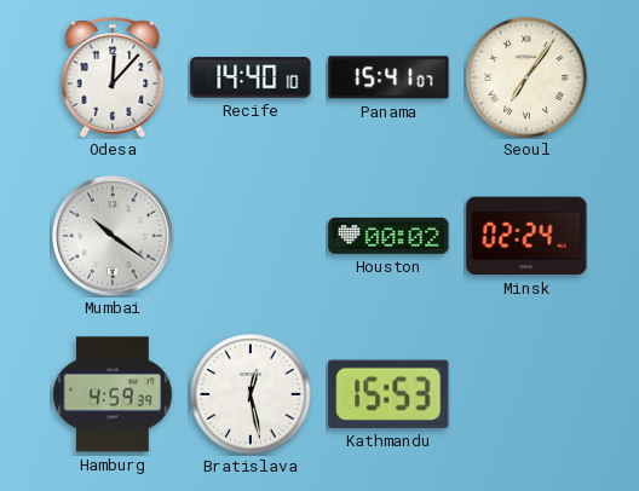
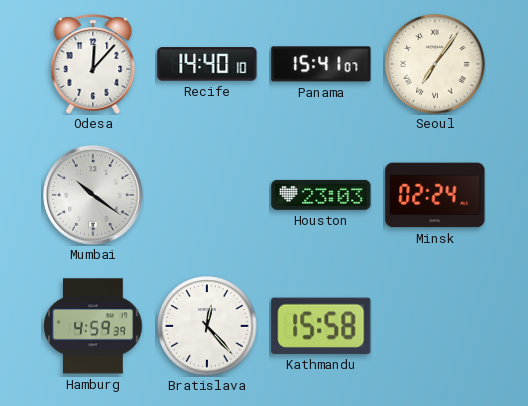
Houston: 00:02 -> 23:03 (321, 195)
Bratislava: 12:28 -> 12:23 (207, 326)
Kathmandu: 15:53 -> 15:58 (321, 326)
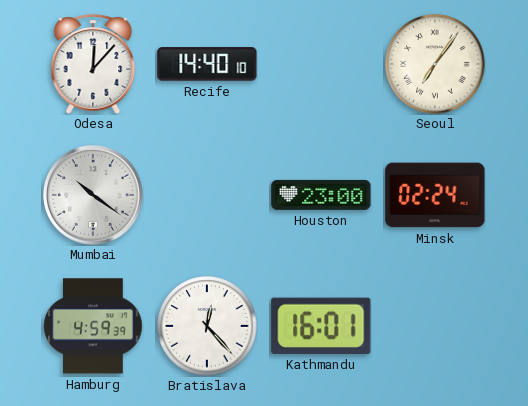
Panama: 15:41 -> none (321, 64)
Houston: 23:03 -> 23:00 (321, 195)
Kathmandu: 15:58 -> 16:01 (321, 326)
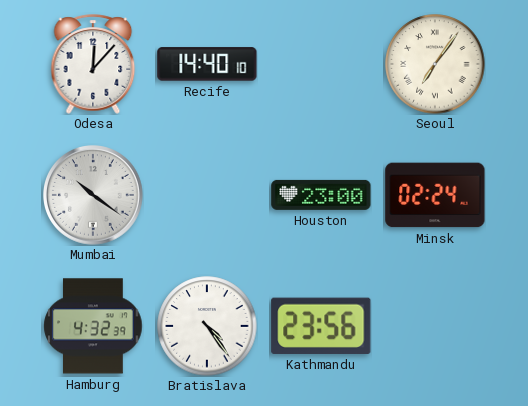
Hamburg: 4:59 -> 4:32 (93, 326)
Bratislava: 12:23 -> 4:24 (207, 326)
Kathmandu: 16:01 -> 23:56 (321, 326)
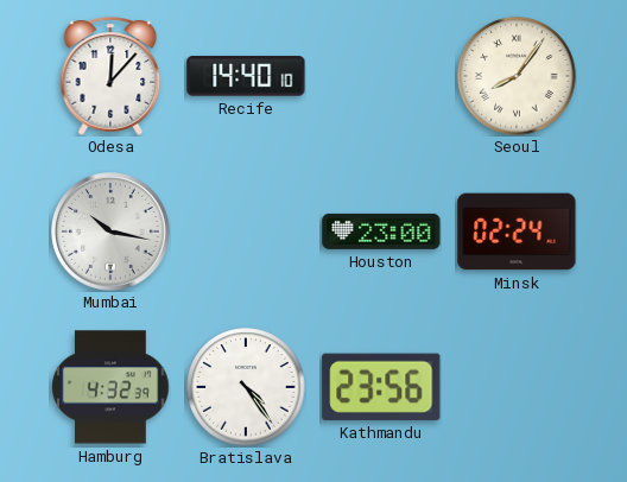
Seoul: 7:06 -> 8:06 (517, 76)
Mumbai: 10:21 -> 10:17 (112, 233)
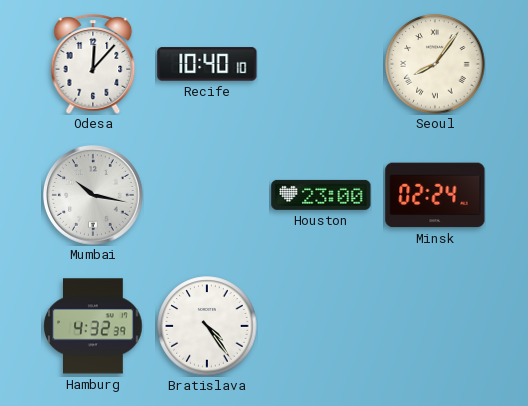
Recife: 14:40 -> 10:40 (207, 64)
Kathmandu: 23:56 -> none (381, 387)
